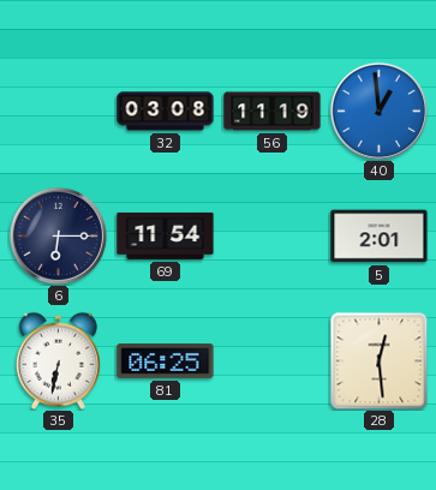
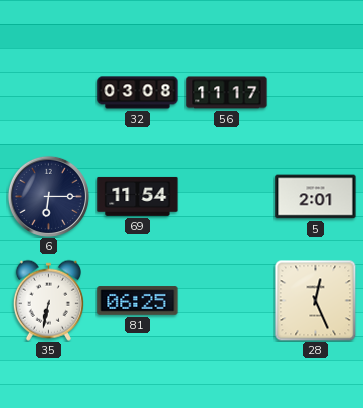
56: 11:19 -> 11:17 (227, 93)
40: 12:59 -> none (378, 110)
28: 12:29 -> 12:26 (315, 300)
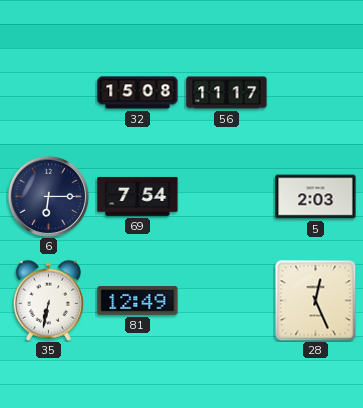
32: 03:08 -> 15:08 (138, 93)
69: 11:54 -> 7:54 (138, 196)
5: 2:01 -> 2:03 (316, 197)
81: 06:25 -> 12:49 (138, 301)
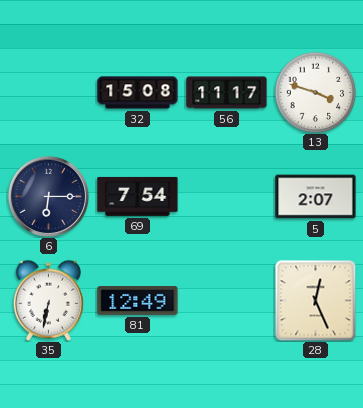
13: none -> 3:48 (315, 92)
5: 2:03 -> 2:07 (316, 197)
